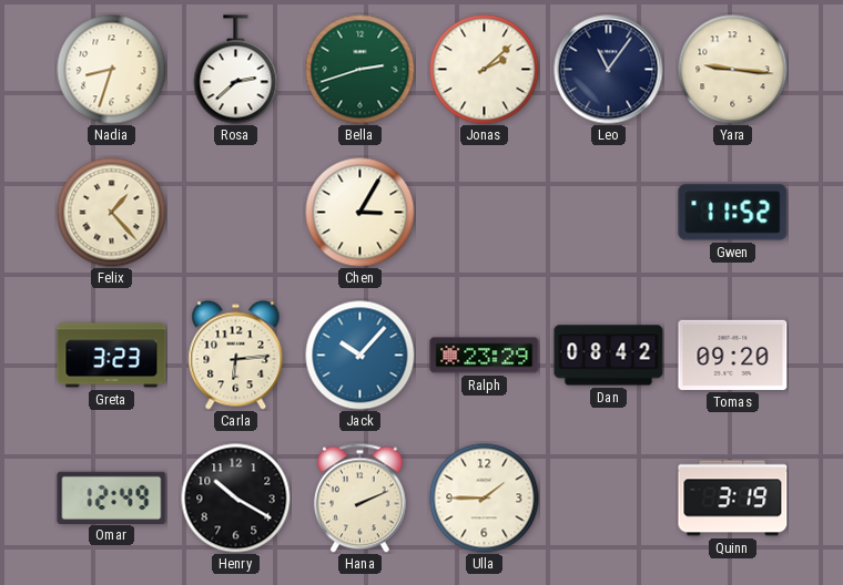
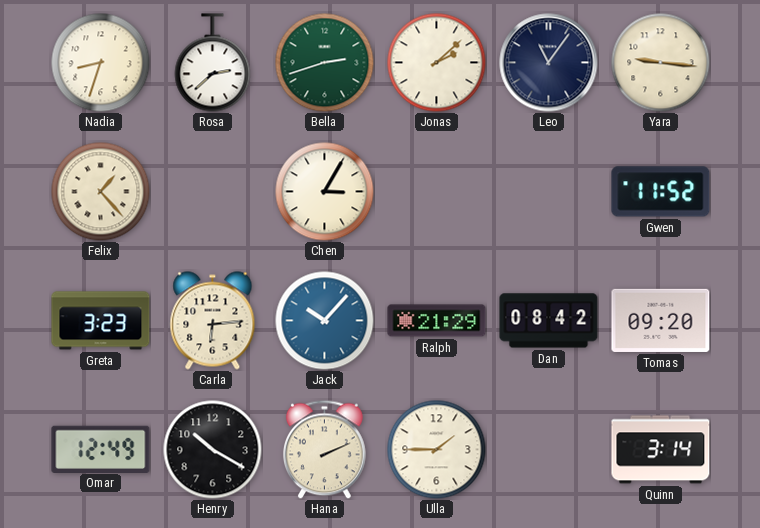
Ralph: 23:29 -> 21:29 (437, 321)
Quinn: 3:19 -> 3:14 (661, 450)
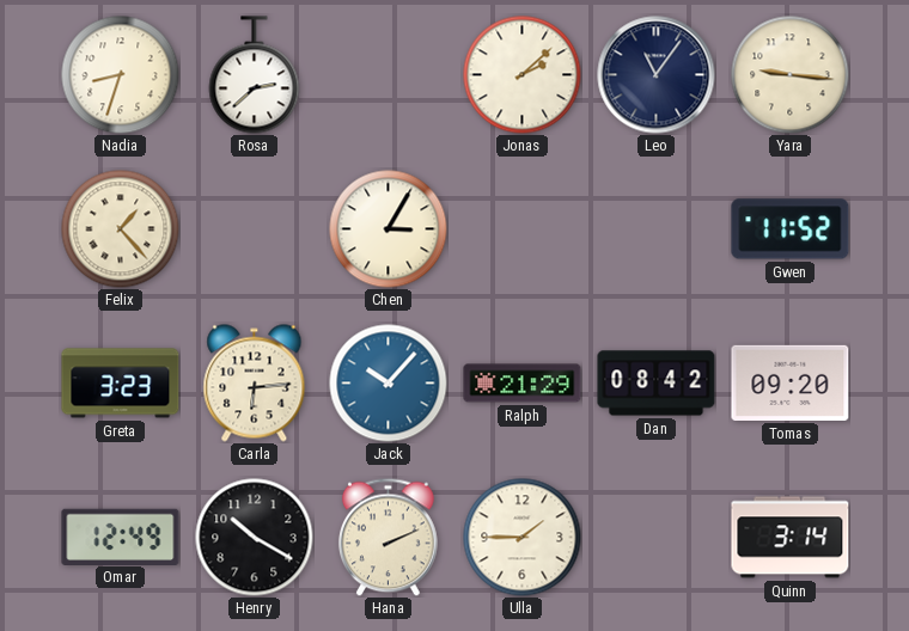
Bella: 2:42 -> none (325, 63)
